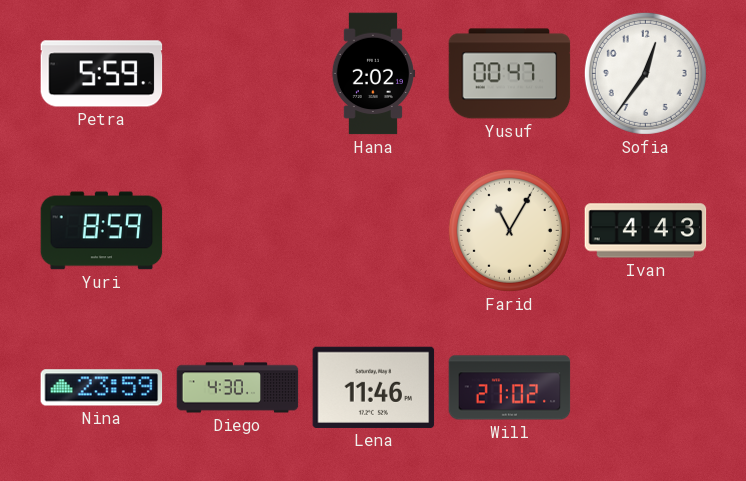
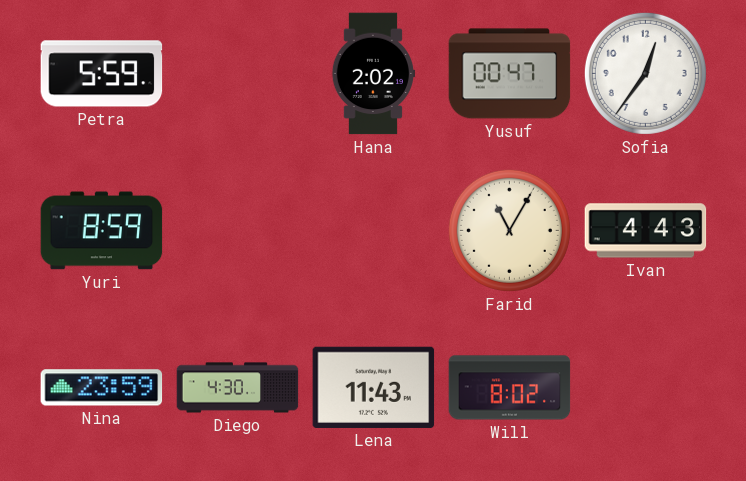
Lena: 11:46 -> 11:43 (374, 387)
Will: 21:02 -> 8:02 (510, 388)
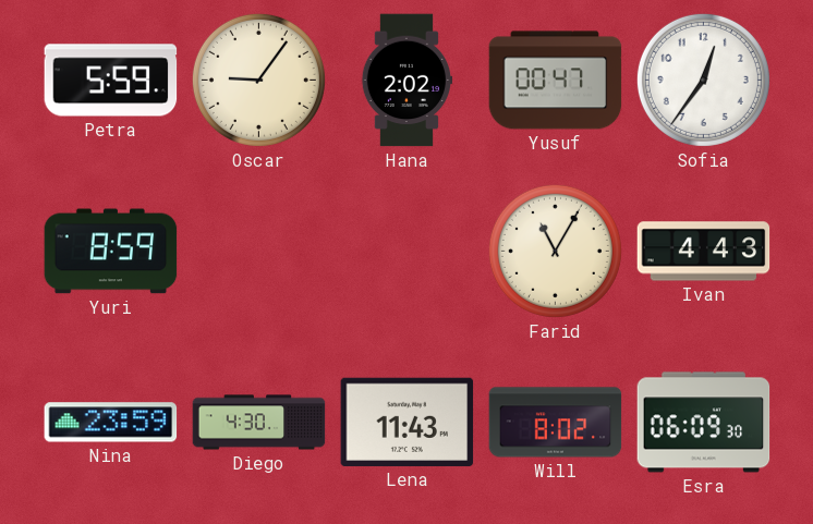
Oscar: none -> 9:06 (258, 80)
Esra: none -> 06:09 (704, 423)
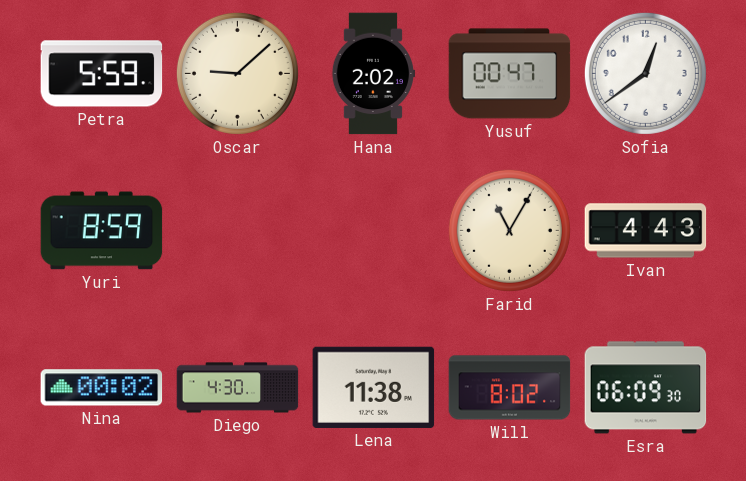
Oscar: 9:06 -> 9:08 (237, 73)
Sofia: 12:36 -> 12:39 (645, 73)
Nina: 23:59 -> 00:02 (102, 388)
Lena: 11:43 -> 11:38 (374, 387)
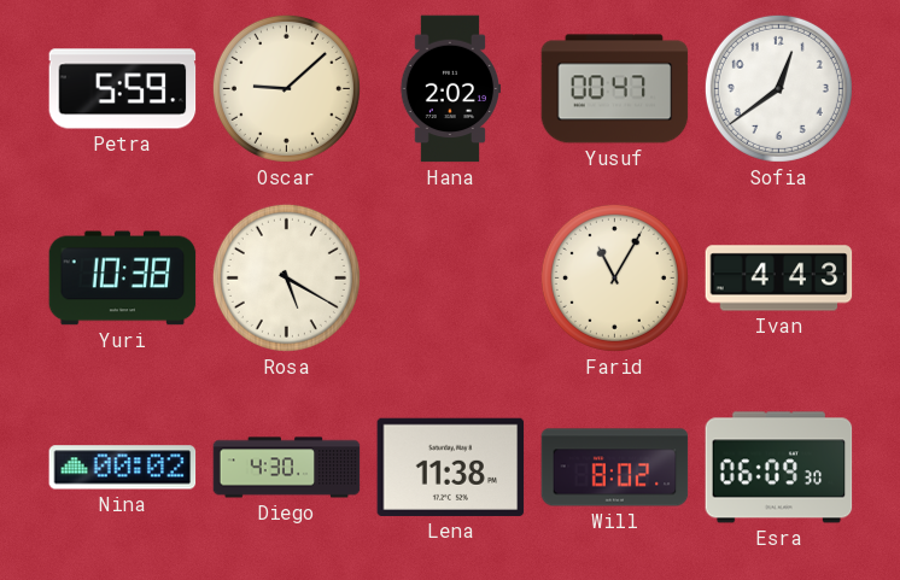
Yuri: 8:59 -> 10:38 (123, 279)
Rosa: none -> 5:20 (286, 277)
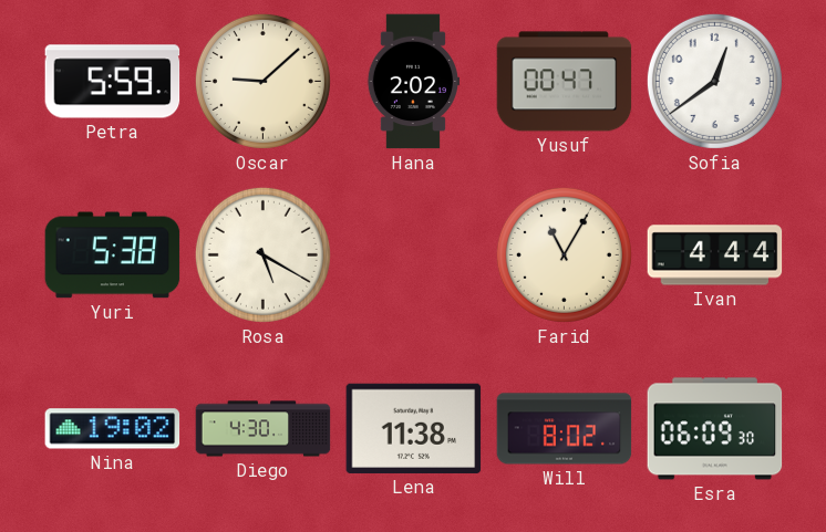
Yuri: 10:38 -> 5:38 (113, 255)
Ivan: 4:43 -> 4:44 (715, 255)
Nina: 00:02 -> 19:02 (113, 429)
